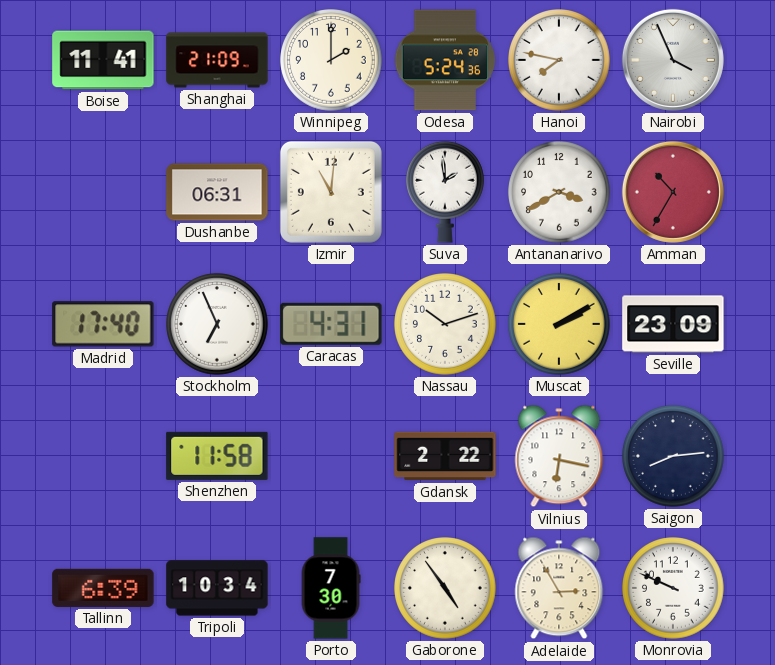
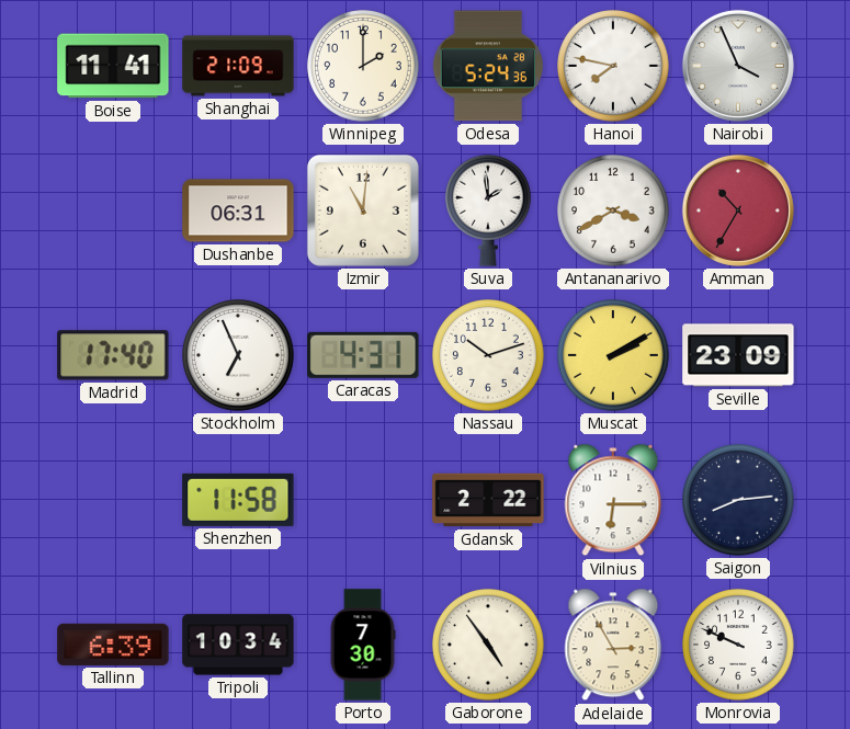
Vilnius: 6:17 -> 6:15 (613, 500)
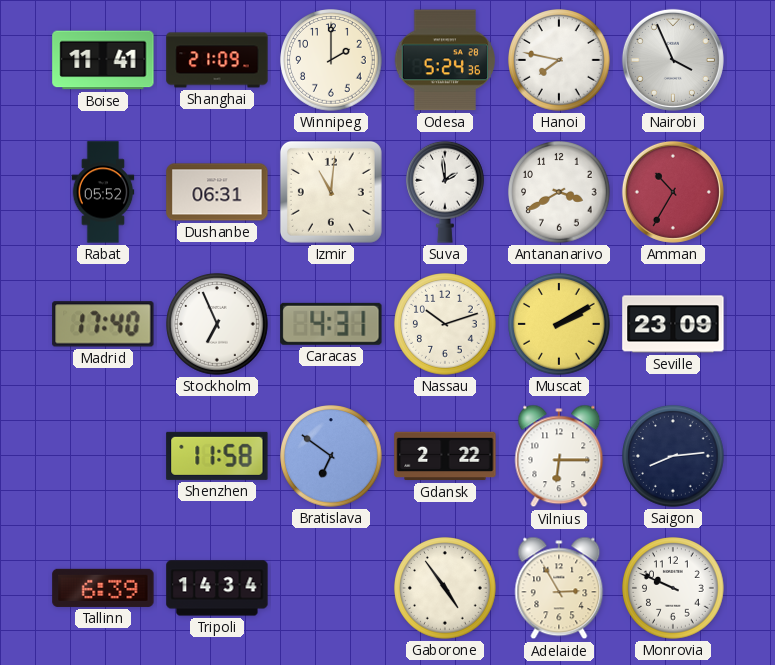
Rabat: none -> 05:52 (103, 192)
Bratislava: none -> 6:51 (331, 456)
Tripoli: 10:34 -> 14:34 (217, 588)
Porto: 7:30 -> none (363, 645)
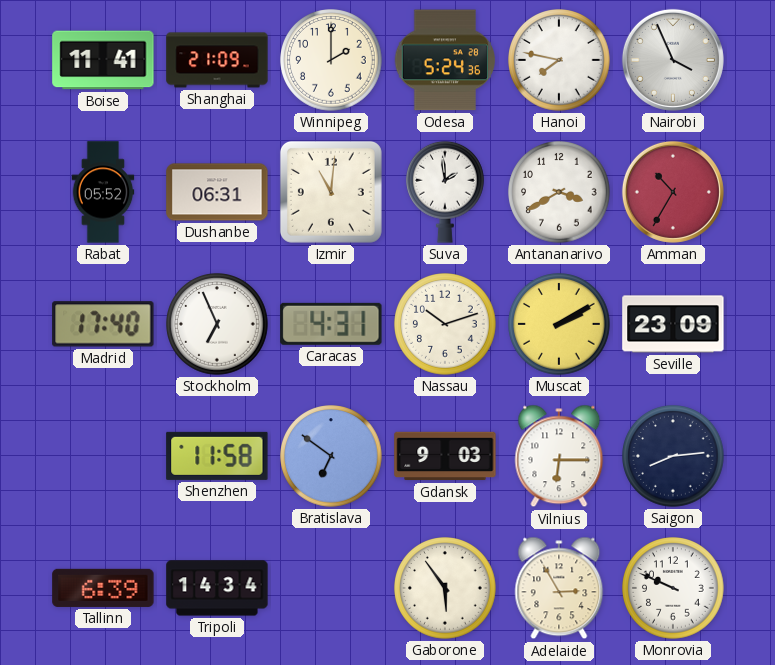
Gdansk: 2:22 -> 9:03 (445, 456)
Gaborone: 4:54 -> 5:54 (445, 588)
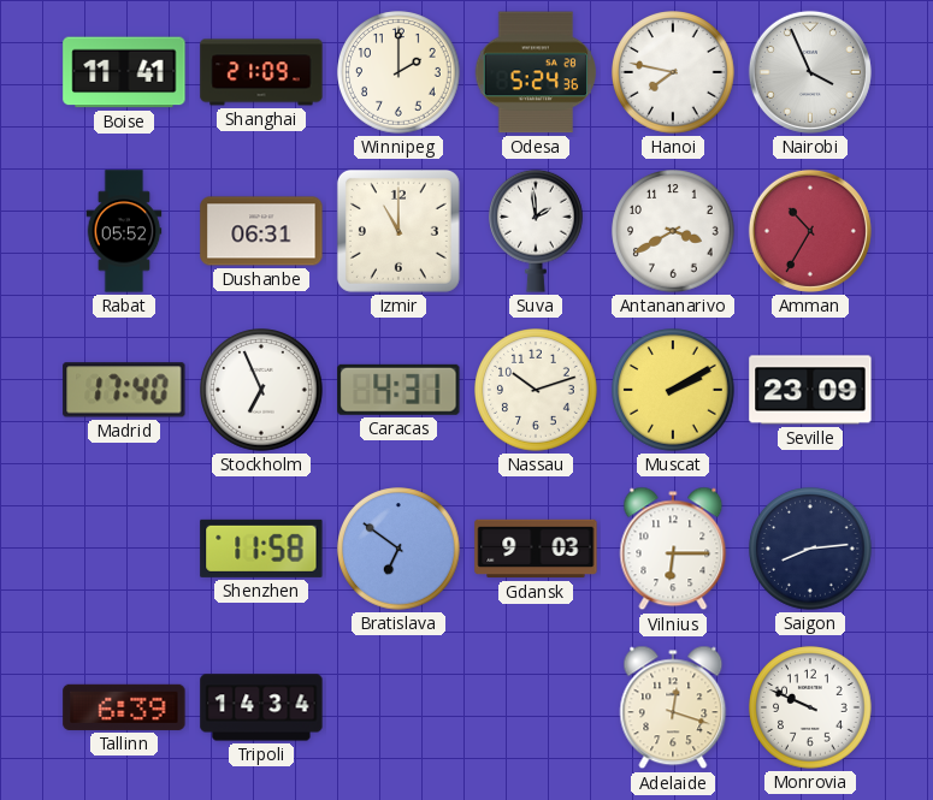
Izmir: 11:01 -> 11:00 (398, 231)
Gaborone: 5:54 -> none (445, 588)
Adelaide: 2:55 -> 12:18 (673, 707)
